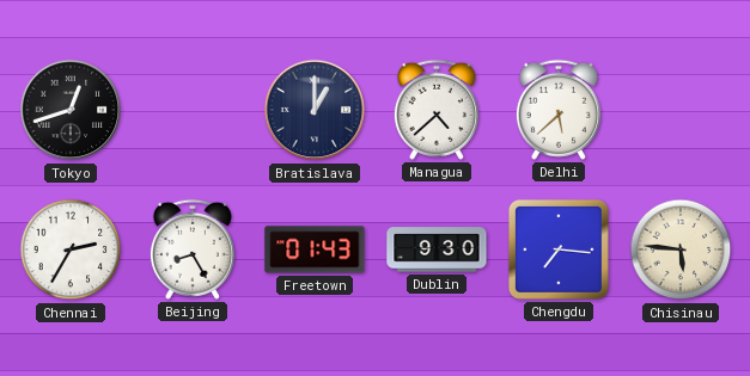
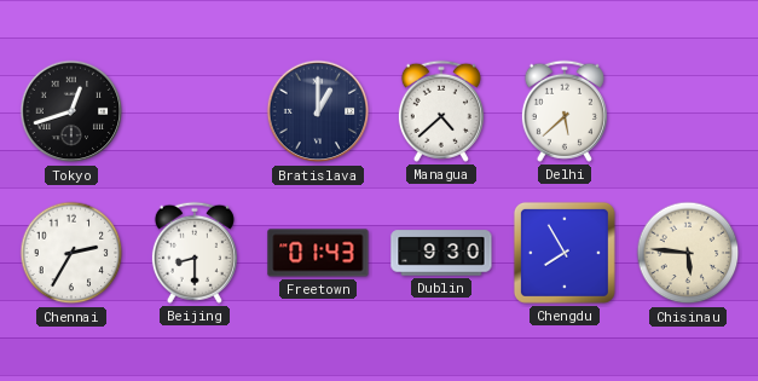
Beijing: 8:25 -> 8:30 (195, 253)
Chengdu: 7:16 -> 7:55 (565, 253)
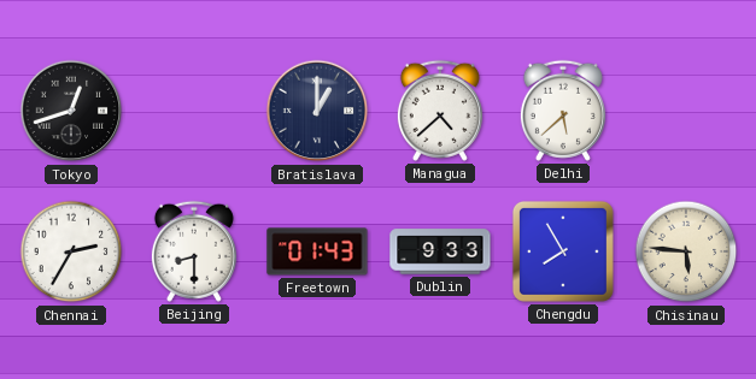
Dublin: 9:30 -> 9:33 (440, 251)
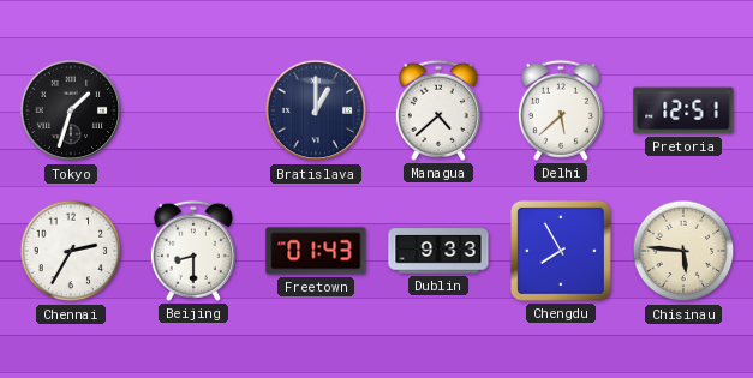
Tokyo: 12:42 -> 1:33 (71, 110)
Pretoria: none -> 12:51 (683, 110)
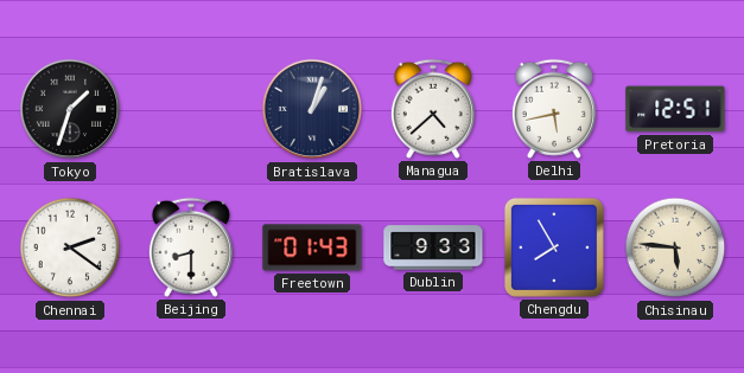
Bratislava: 1:00 -> 1:03 (312, 109)
Delhi: 5:38 -> 5:43 (554, 109)
Chennai: 2:35 -> 2:21 (70, 247)
